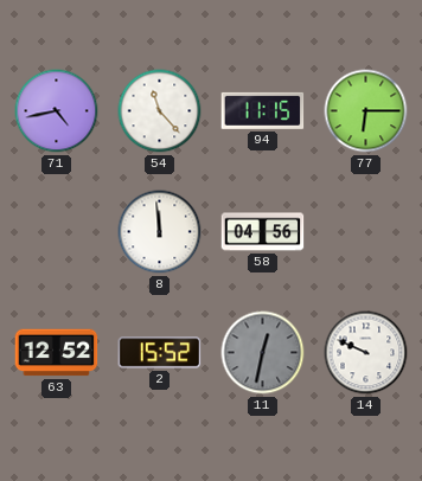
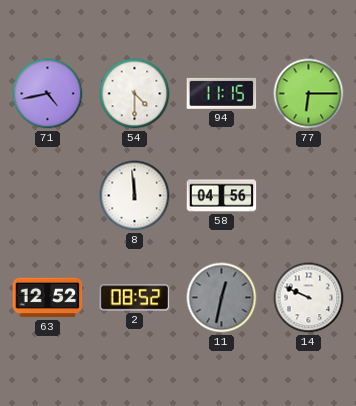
54: 11:23 -> 4:30 (135, 94)
2: 15:52 -> 08:52 (135, 298)
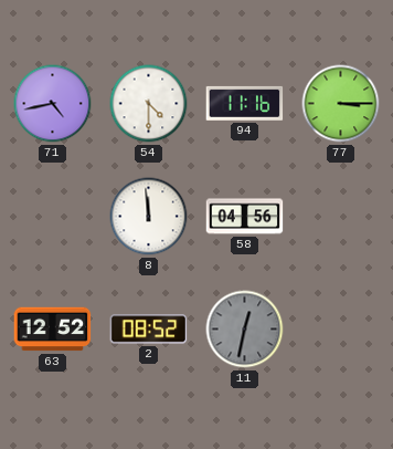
94: 11:15 -> 11:16 (245, 103)
77: 6:15 -> 3:15 (341, 104)
14: 9:49 -> none (309, 298)
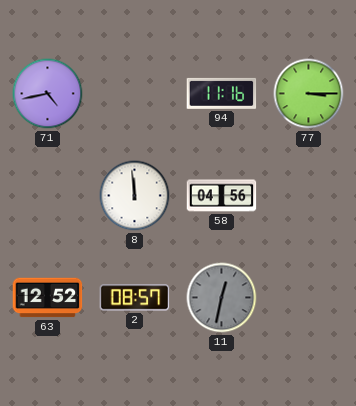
54: 4:30 -> none (149, 104)
2: 08:52 -> 08:57 (135, 298)
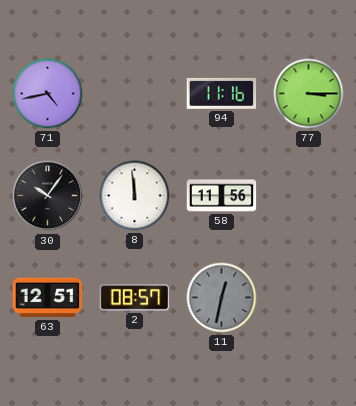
30: none -> 10:06 (48, 196)
58: 04:56 -> 11:56 (222, 196)
63: 12:52 -> 12:51 (48, 298)
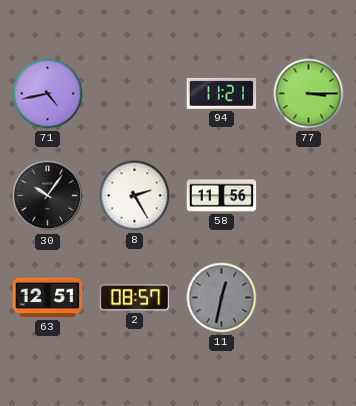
94: 11:16 -> 11:21 (222, 93)
8: 11:59 -> 2:25 (135, 196)
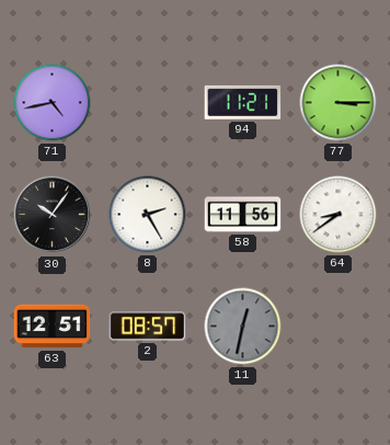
64: none -> 8:39 (339, 215)
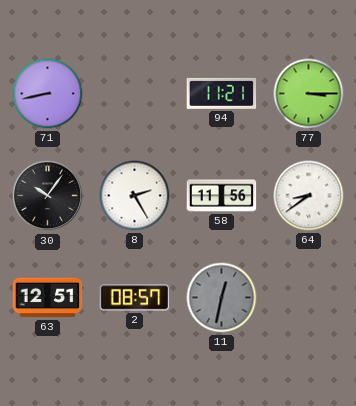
71: 4:43 -> 8:43 (48, 94)
